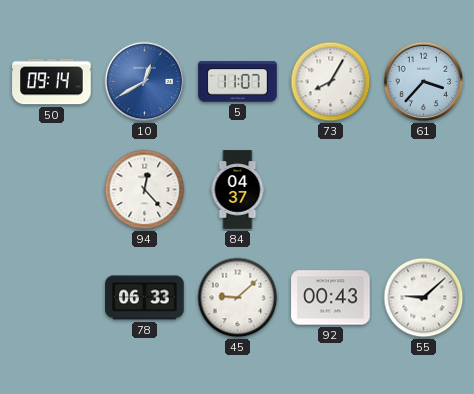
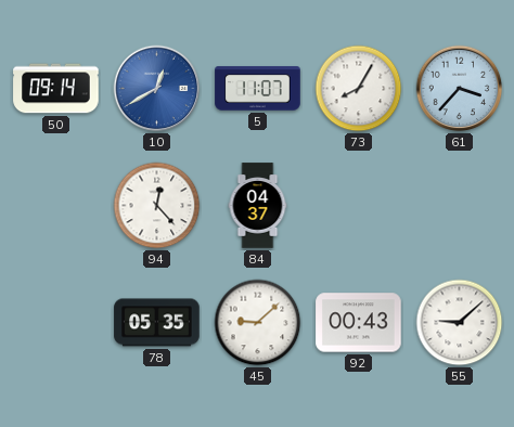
78: 06:33 -> 05:35 (157, 323)
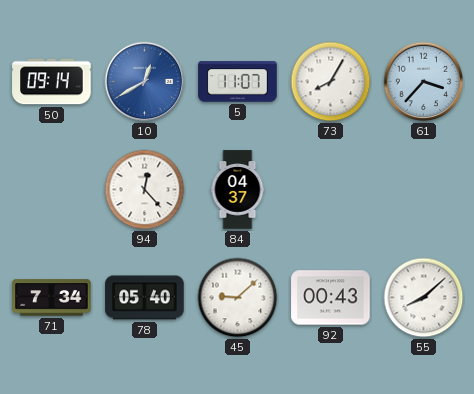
71: none -> 7:34 (52, 298)
78: 05:35 -> 05:40 (145, 298)
55: 9:08 -> 8:08 (424, 298)
